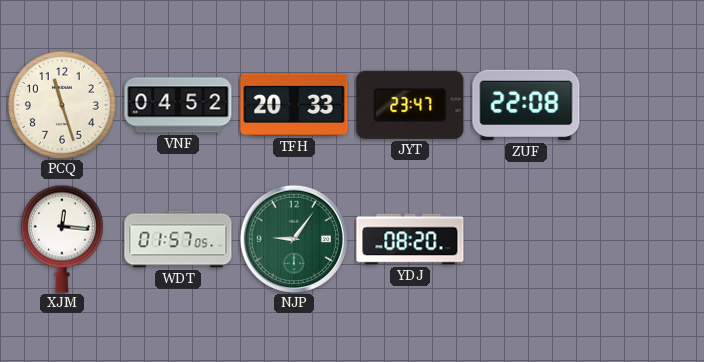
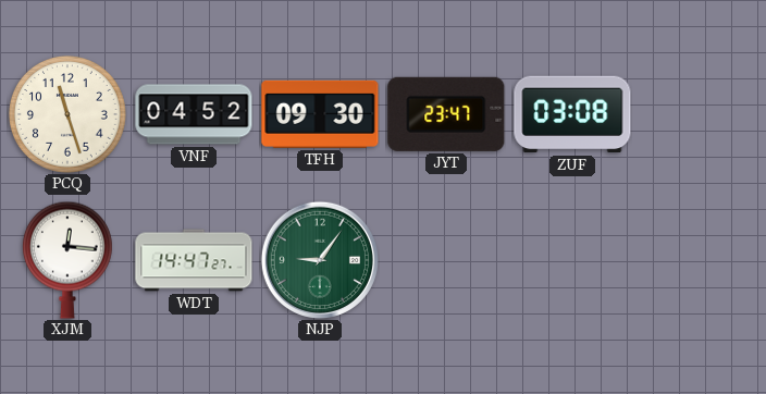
TFH: 20:33 -> 09:30 (320, 114)
ZUF: 22:08 -> 03:08 (572, 114)
WDT: 01:57 -> 14:47 (194, 260)
YDJ: 08:20 -> none (410, 239)
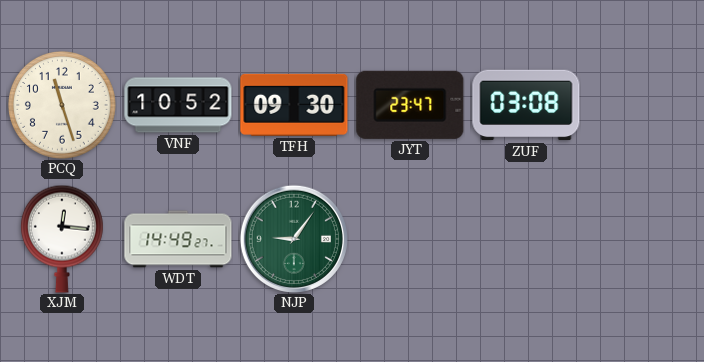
VNF: 04:52 -> 10:52 (178, 105)
WDT: 14:47 -> 14:49 (178, 239)
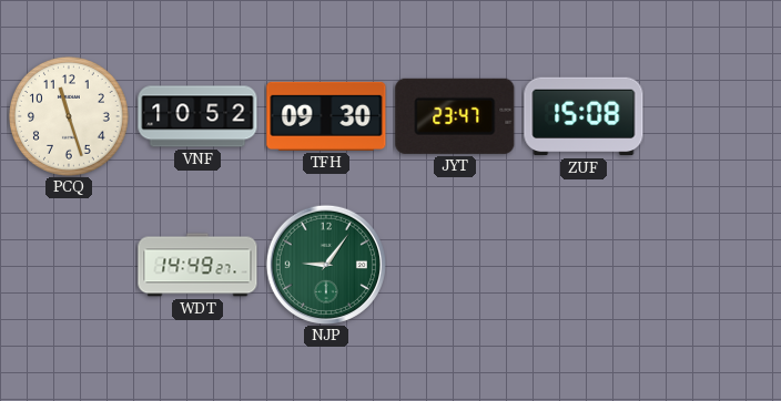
ZUF: 03:08 -> 15:08 (584, 116)
XJM: 12:16 -> none (62, 239)
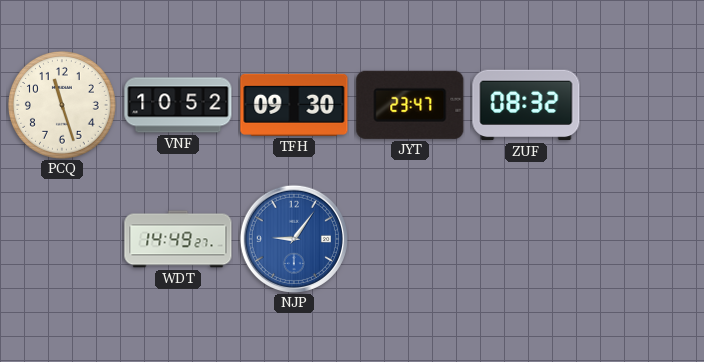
ZUF: 15:08 -> 08:32 (526, 105)
NJP dial: green -> blue (293, 238)
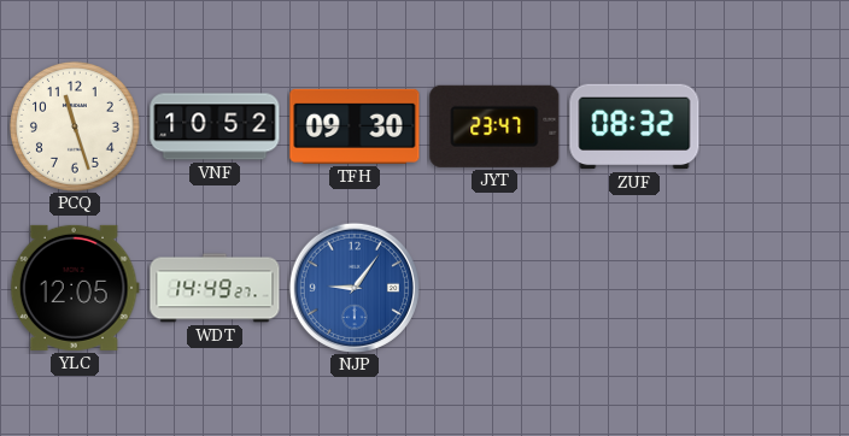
YLC: none -> 12:05 (75, 288)
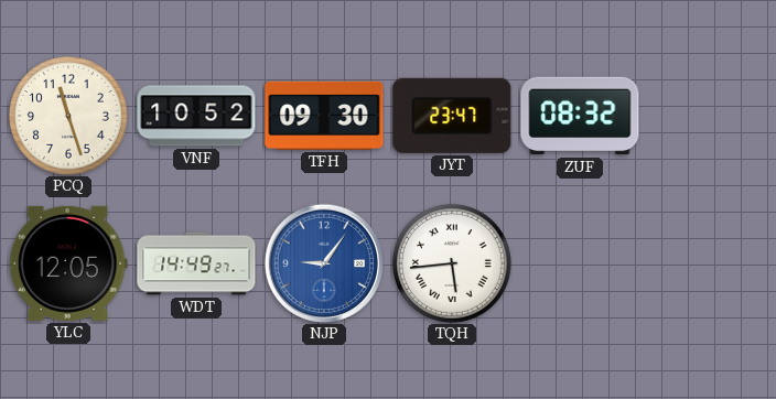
TQH: none -> 5:44 (452, 263)
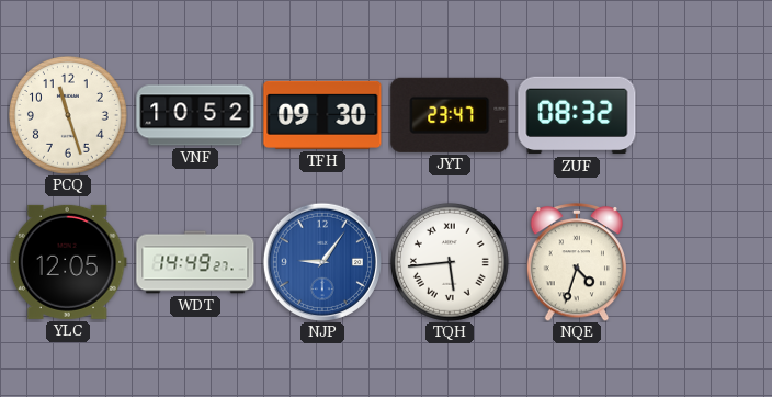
NQE: none -> 4:33 (577, 262)
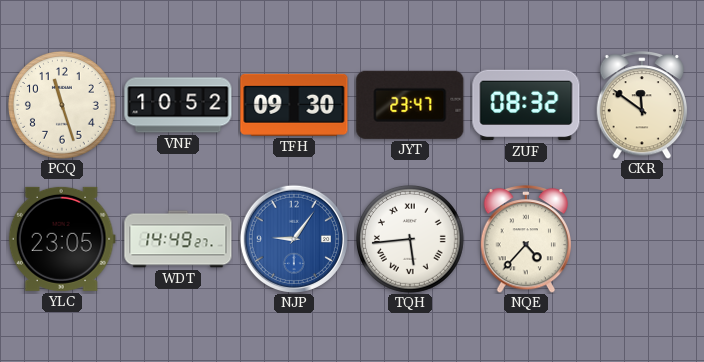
CKR: none -> 11:51 (642, 105)
YLC: 12:05 -> 23:05 (62, 239)
NQE: 4:33 -> 4:37 (526, 239)
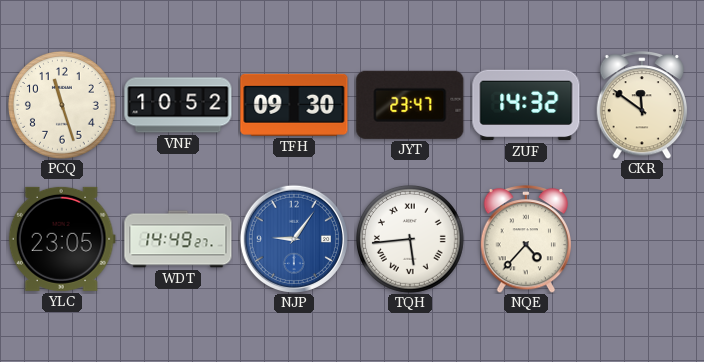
ZUF: 08:32 -> 14:32 (526, 105)
